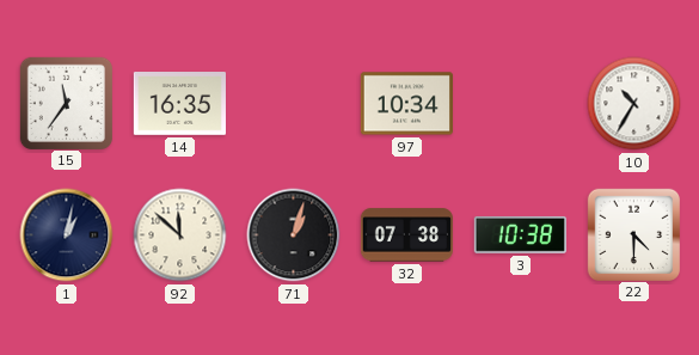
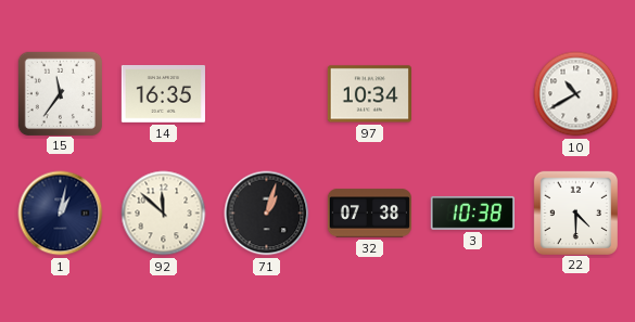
10: 10:35 -> 10:40 (576, 94)
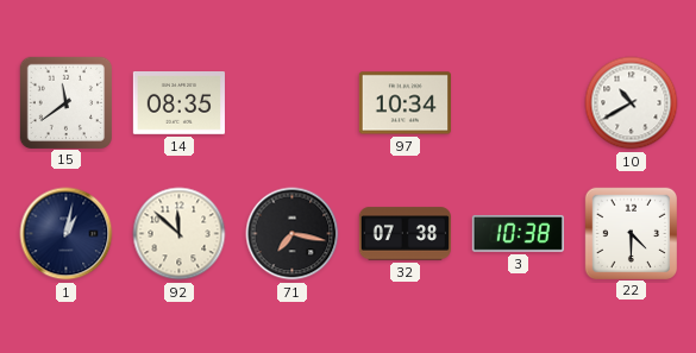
15: 11:36 -> 11:39 (65, 102)
14: 16:35 -> 08:35 (178, 103)
71: 1:03 -> 7:17 (293, 234)
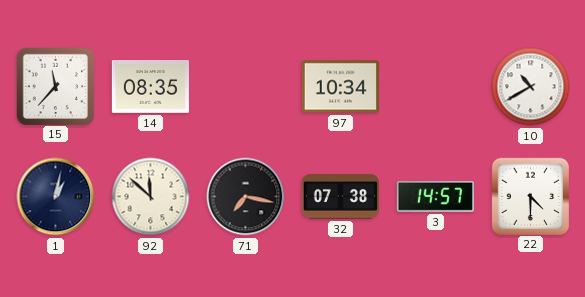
15: 11:39 -> 11:37 (55, 86)
3: 10:38 -> 14:57 (435, 196)
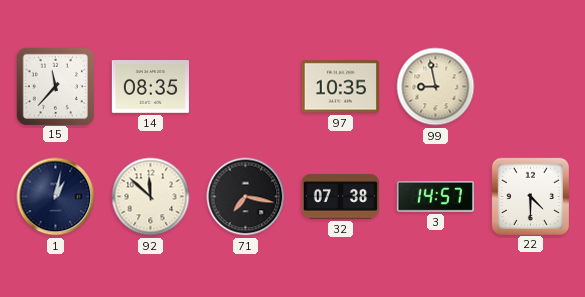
97: 10:34 -> 10:35 (340, 87)
99: none -> 8:58 (436, 87)
10: 10:40 -> none (531, 87)
